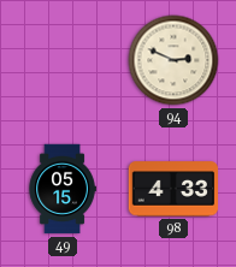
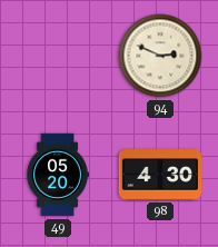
49: 05:15 -> 05:20 (58, 175)
98: 4:33 -> 4:30 (159, 175)
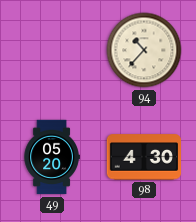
94: 2:49 -> 10:37 (144, 50)
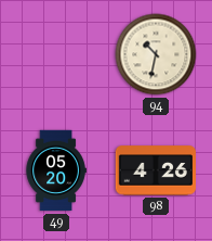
94: 10:37 -> 10:32 (156, 54)
98: 4:30 -> 4:26 (155, 170)
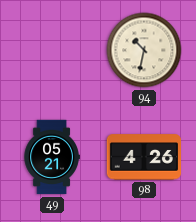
49: 05:20 -> 05:21 (52, 157)
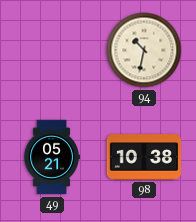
98: 4:26 -> 10:38 (143, 157)
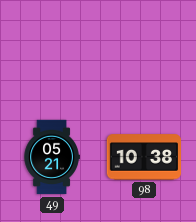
94: 10:32 -> none (144, 50)
